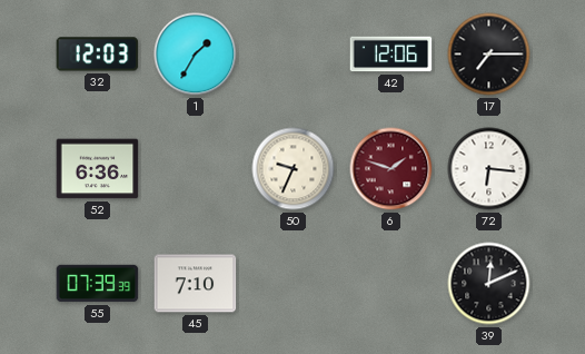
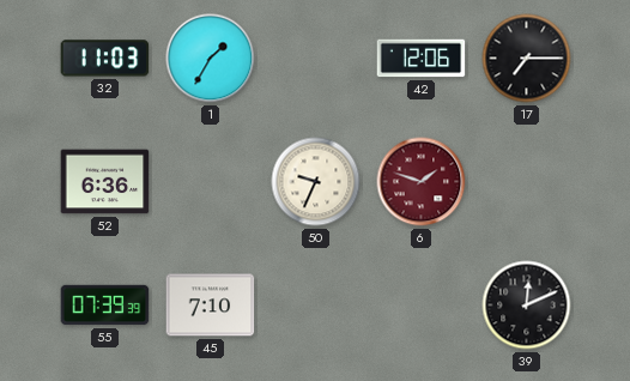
32: 12:03 -> 11:03 (105, 59)
72: 6:16 -> none (489, 169)
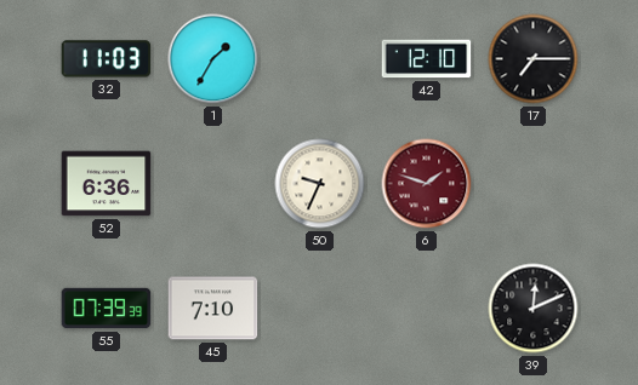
42: 12:06 -> 12:10 (427, 59)
